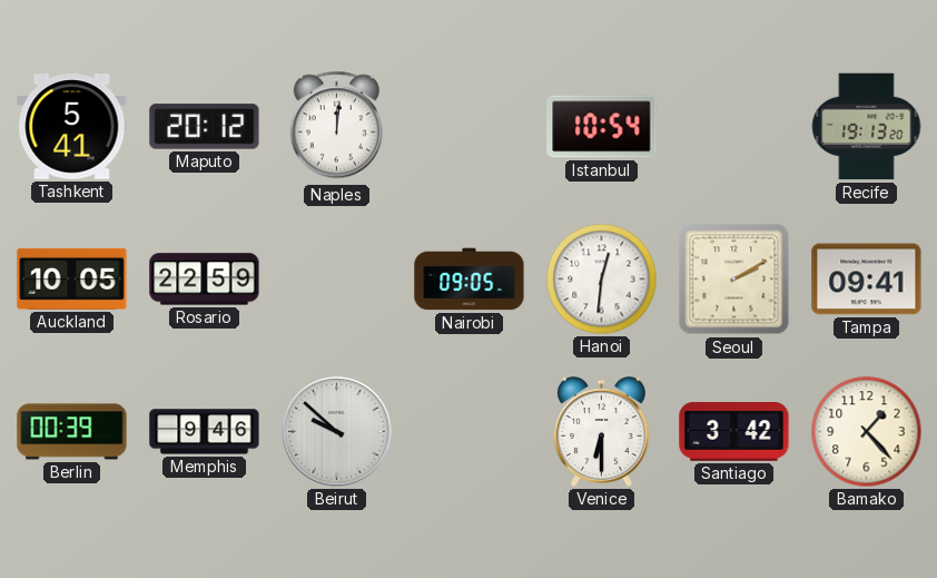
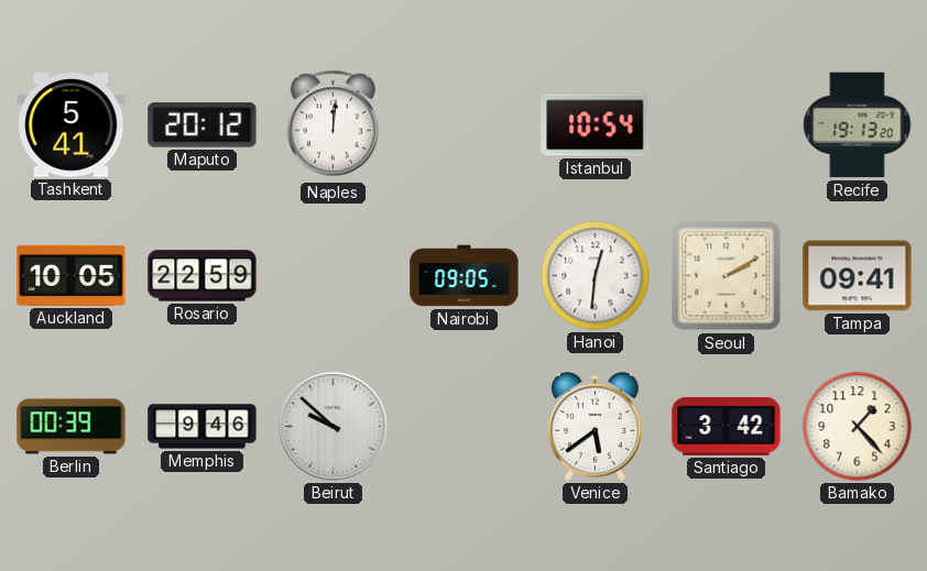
Venice: 6:30 -> 5:39 (595, 427)
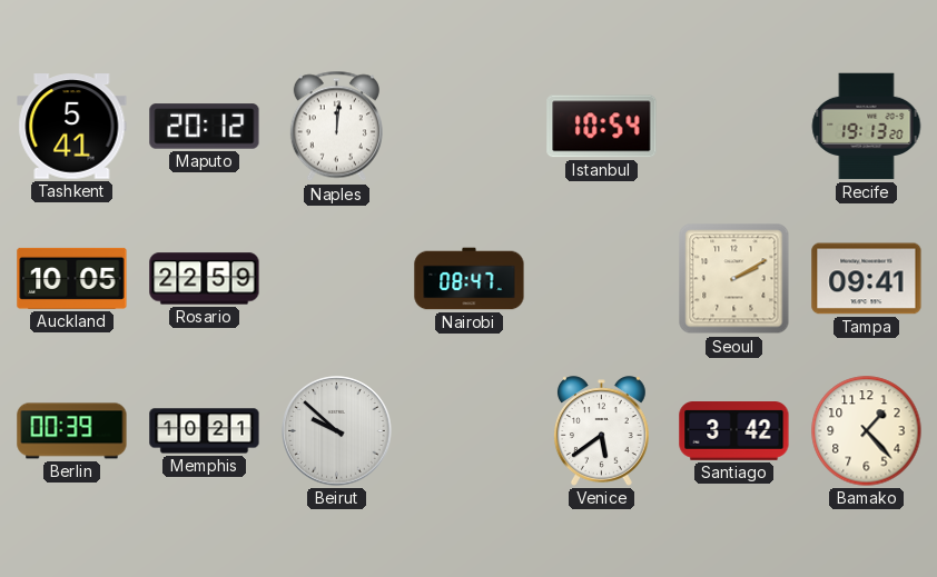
Nairobi: 09:05 -> 08:47 (470, 279)
Hanoi: 12:31 -> none (596, 276)
Memphis: 9:46 -> 10:21 (205, 431)
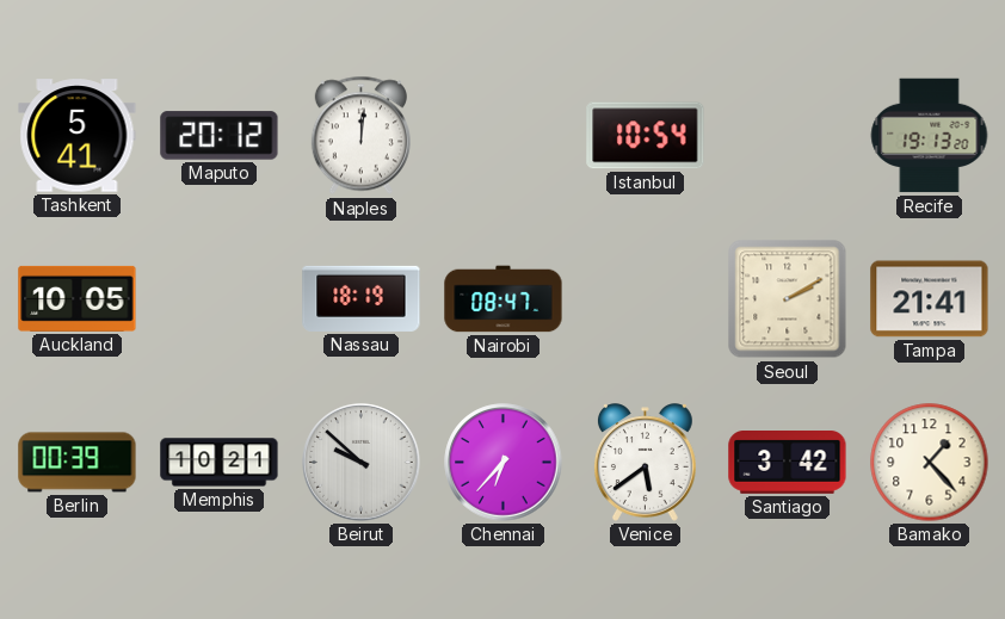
Rosario: 22:59 -> none (205, 279)
Nassau: none -> 18:19 (362, 298)
Tampa: 09:41 -> 21:41 (930, 299)
Chennai: none -> 6:37 (504, 463)
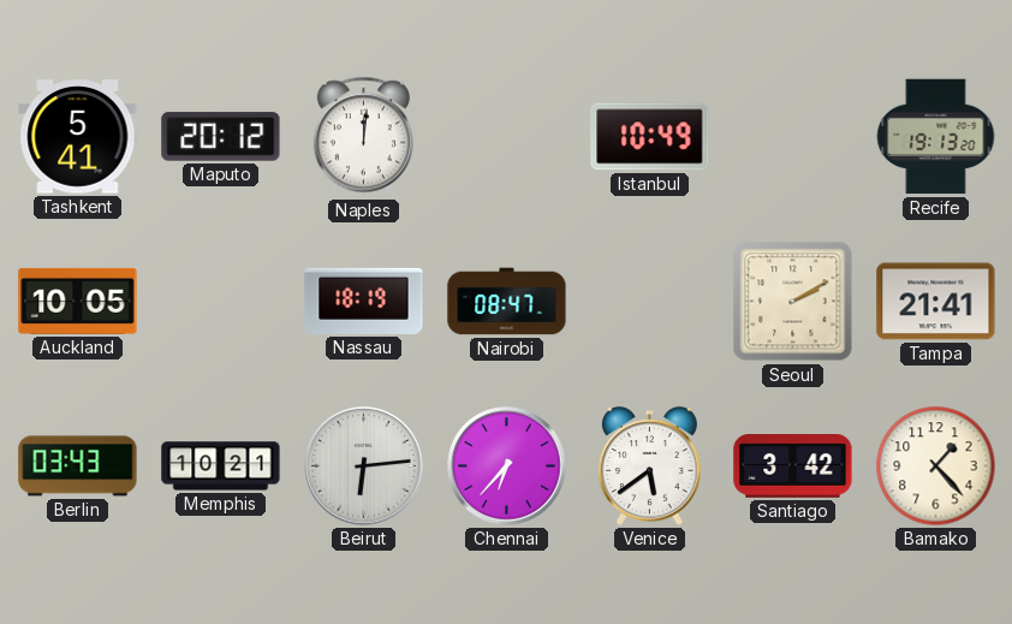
Istanbul: 10:54 -> 10:49 (650, 137)
Berlin: 00:39 -> 03:43 (78, 466)
Beirut: 9:52 -> 6:14 (364, 466)
